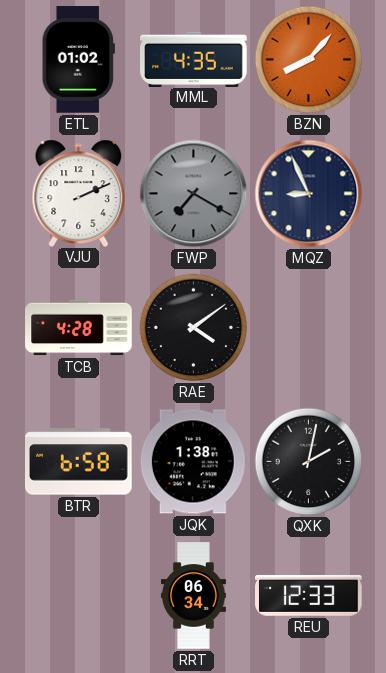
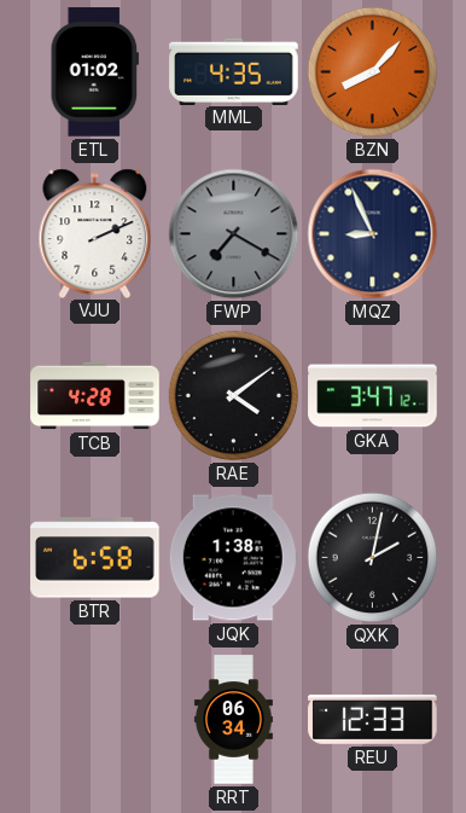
GKA: none -> 3:47 (373, 396)
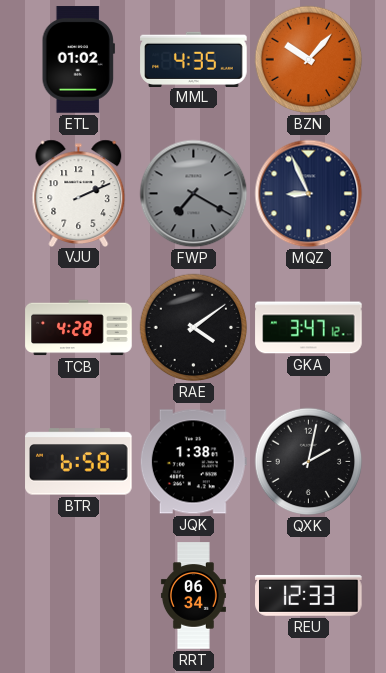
BZN: 8:07 -> 10:07 (309, 60)
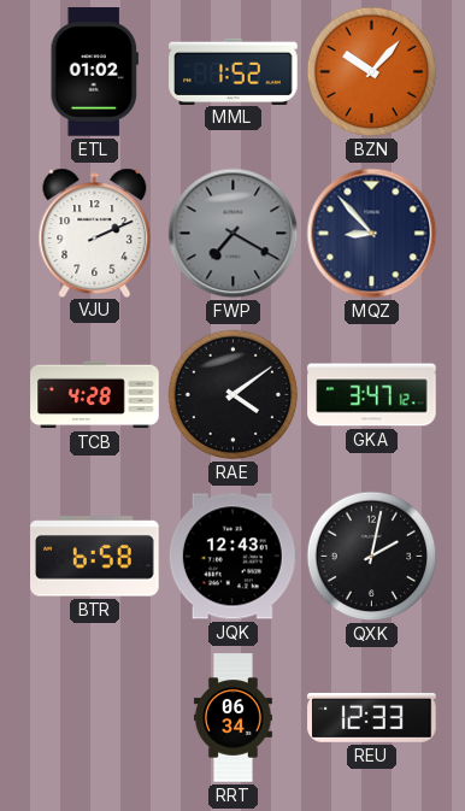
MML: 4:35 -> 1:52 (234, 71)
MQZ: 8:56 -> 8:53 (372, 234)
JQK: 1:38 -> 12:43 (232, 557)
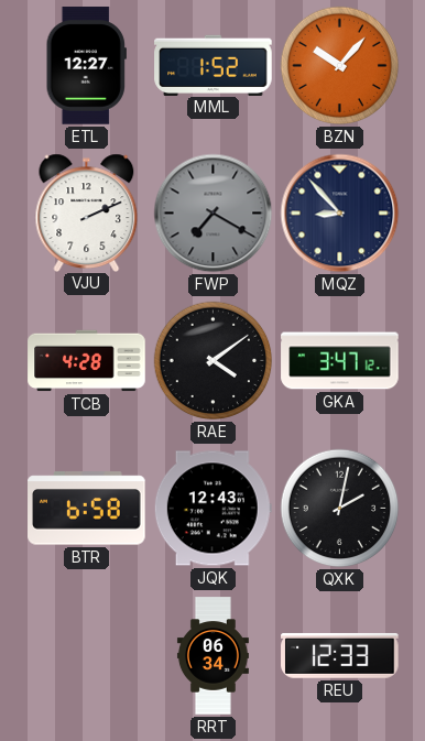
ETL: 01:02 -> 12:27 (86, 66)
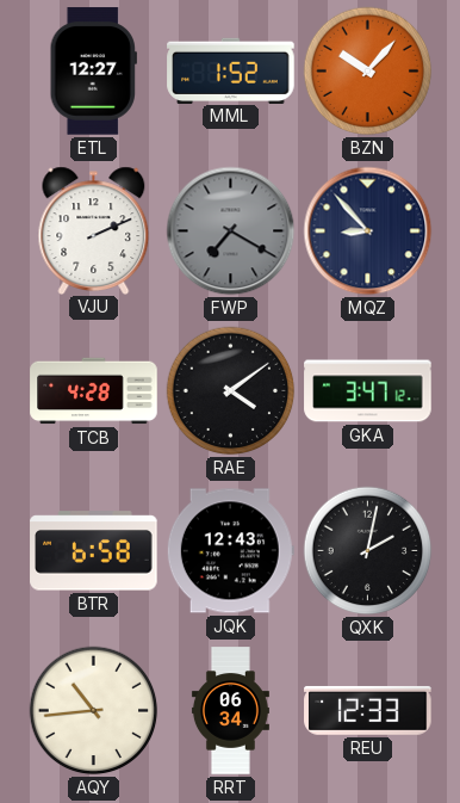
AQY: none -> 10:44 (94, 711)
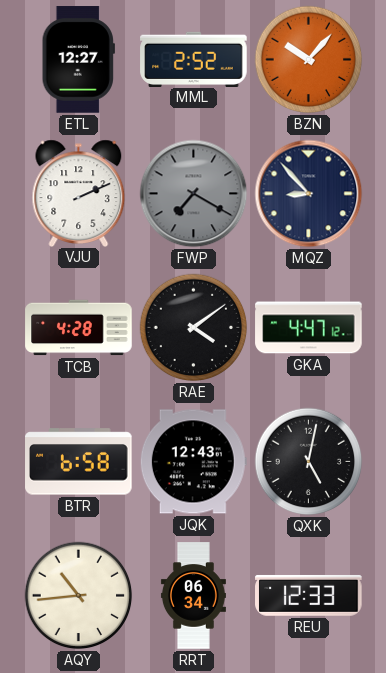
MML: 1:52 -> 2:52 (194, 59)
GKA: 3:47 -> 4:47 (309, 328)
QXK: 2:02 -> 5:02 (309, 462)
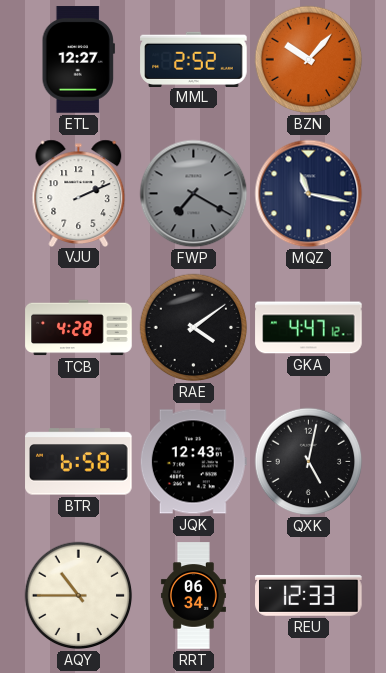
MQZ: 8:53 -> 11:17 (309, 194)
AQY: 10:44 -> 10:45 (79, 596)
